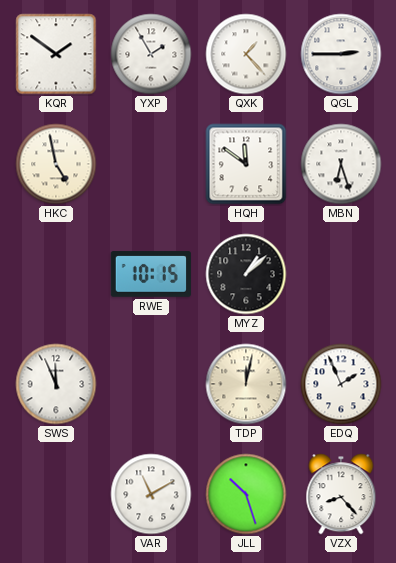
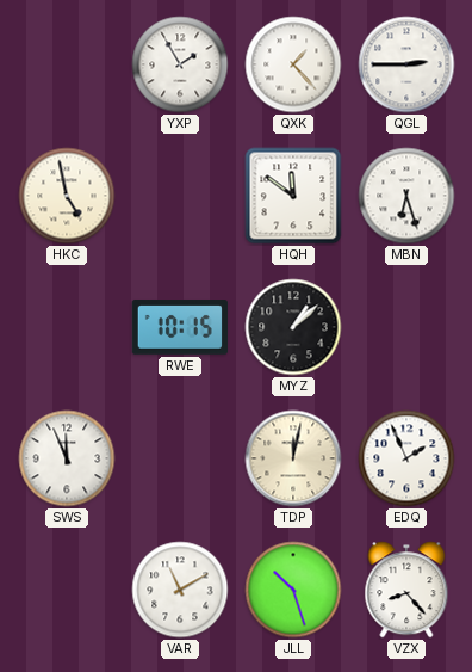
KQR: 1:51 -> none (56, 54)
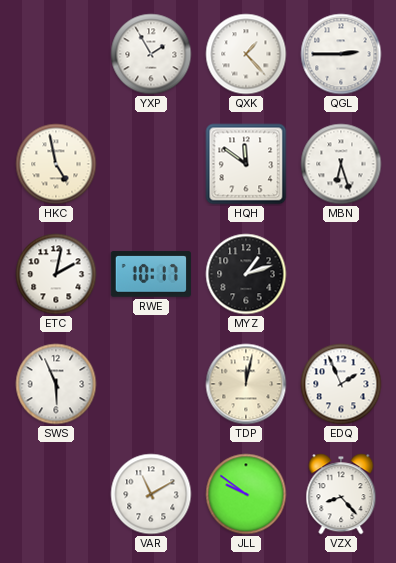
ETC: none -> 2:02 (56, 274)
RWE: 10:15 -> 10:17 (151, 274)
MYZ: 1:08 -> 1:12 (246, 274)
SWS: 11:56 -> 5:56 (56, 384)
JLL: 10:27 -> 9:51 (246, 494)
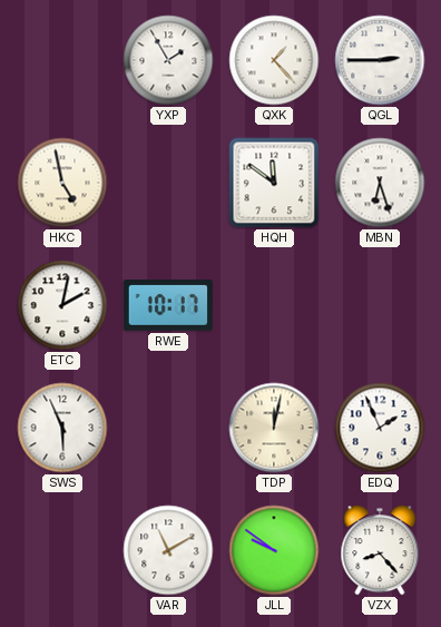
MYZ: 1:12 -> none (246, 274)
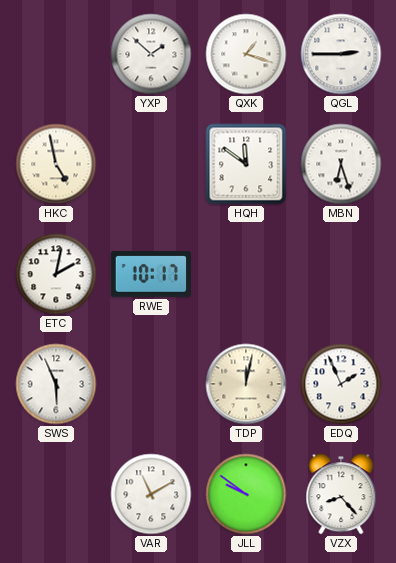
YXP: 1:55 -> 1:52 (151, 54)
QXK: 1:23 -> 1:18 (246, 54)
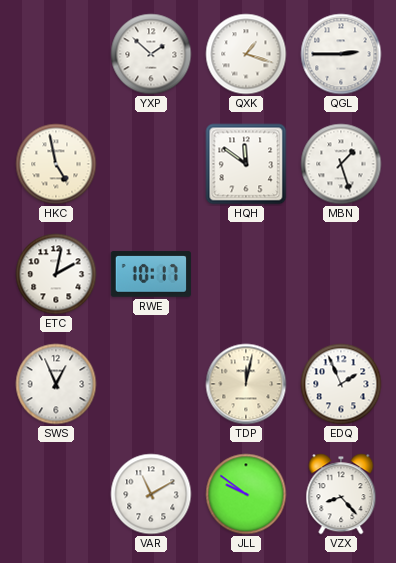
MBN: 6:27 -> 1:27 (341, 164)
SWS: 5:56 -> 12:56 (56, 384)
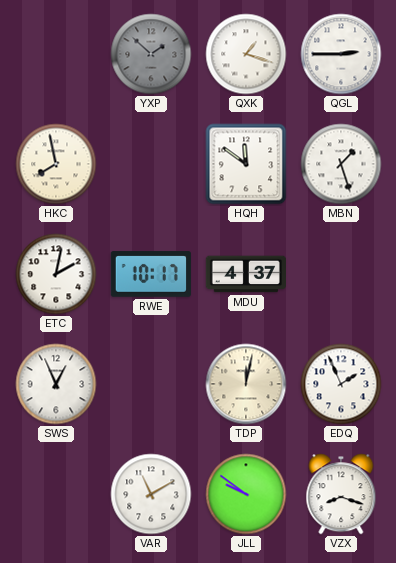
YXP dial: white -> grey (151, 54)
HKC: 4:58 -> 7:58 (56, 164)
MDU: none -> 4:37 (245, 274)
VZX: 8:23 -> 8:18 (341, 494)
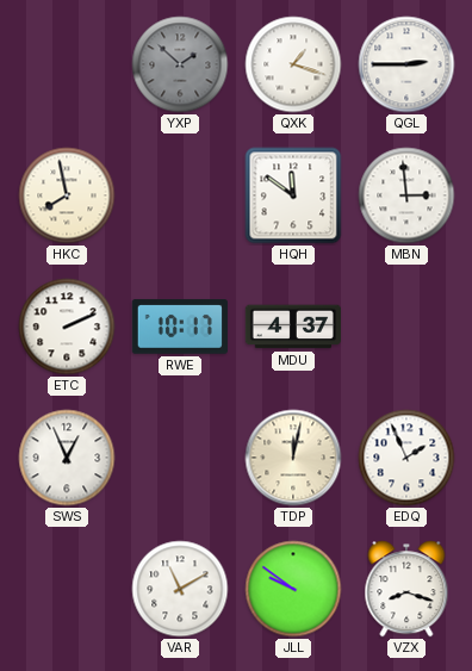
MBN: 1:27 -> 2:59 (406, 195)
ETC: 2:02 -> 2:11 (67, 327)
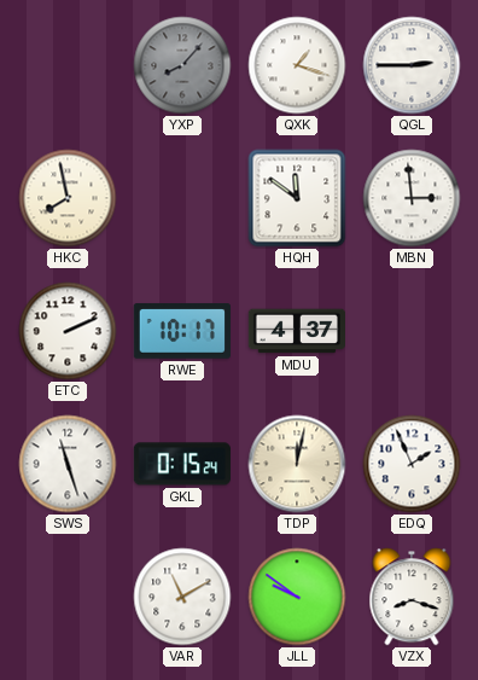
YXP: 1:52 -> 8:07 (182, 65)
SWS: 12:56 -> 11:27 (68, 464)
GKL: none -> 0:15 (182, 464)
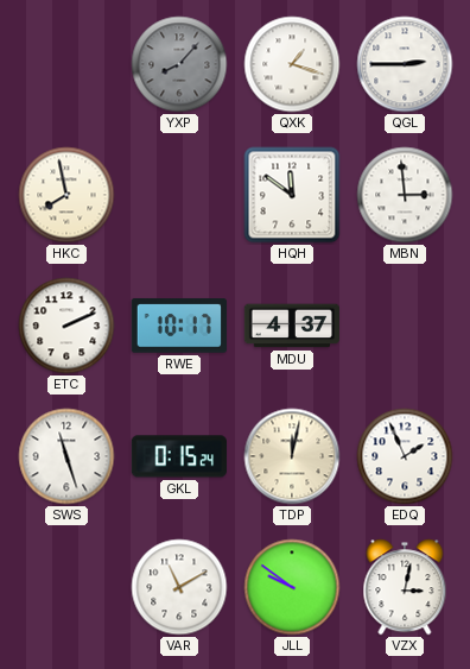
VZX: 8:18 -> 3:02 (405, 587)
